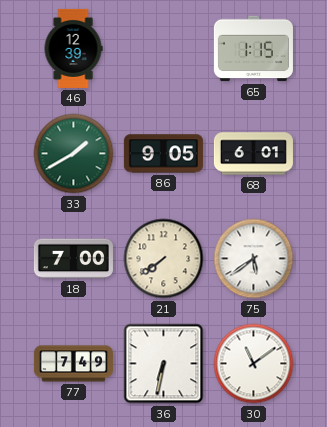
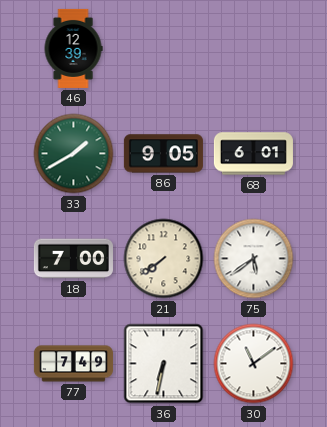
65: 1:15 -> none (253, 49)
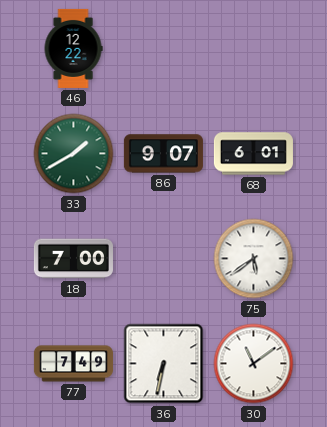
46: 12:39 -> 12:22 (73, 48)
86: 9:05 -> 9:07 (163, 154)
21: 7:39 -> none (164, 259)
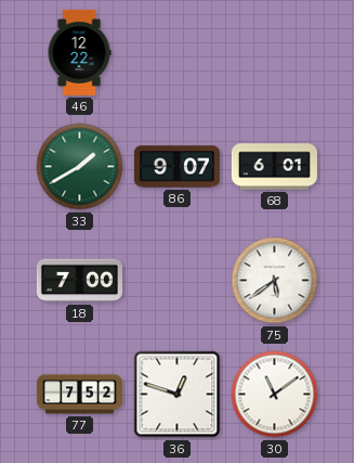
77: 7:49 -> 7:52 (79, 395)
36: 6:32 -> 12:48 (178, 395)
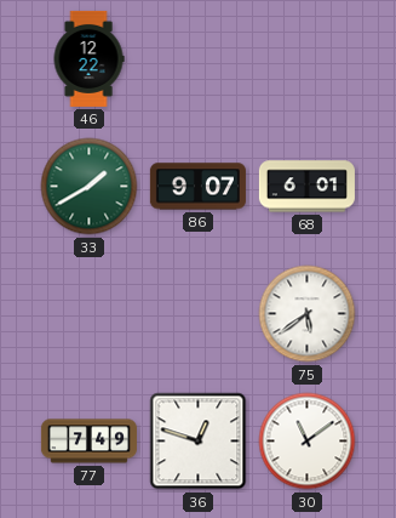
18: 7:00 -> none (79, 281)
77: 7:52 -> 7:49 (88, 442)
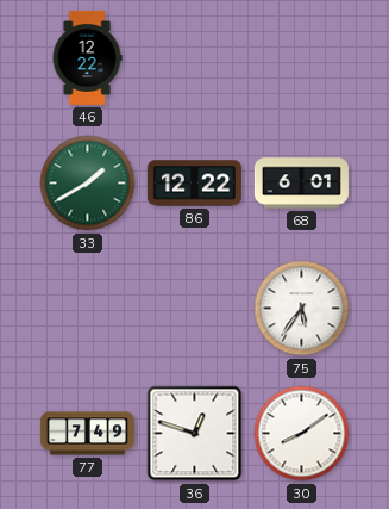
86: 9:07 -> 12:22 (194, 184)
75: 5:39 -> 5:36 (302, 309)
30: 11:09 -> 8:09 (302, 434)
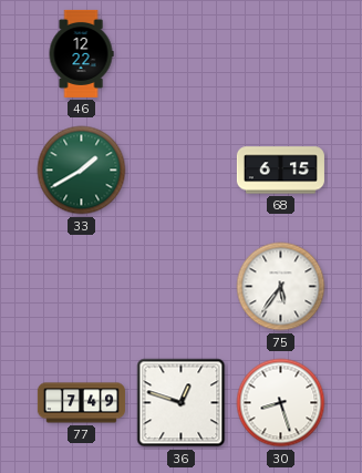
86: 12:22 -> none (194, 184)
68: 6:01 -> 6:15 (280, 171)
30: 8:09 -> 8:27 (281, 403)
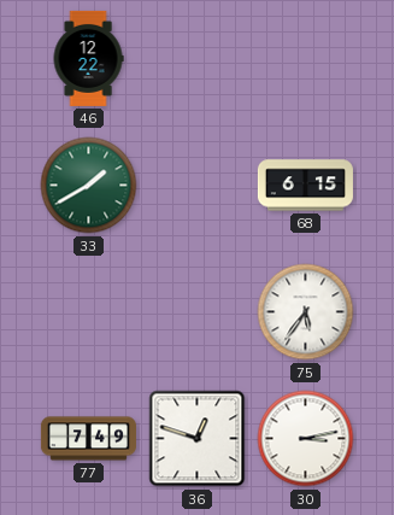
30: 8:27 -> 3:13 (306, 439)
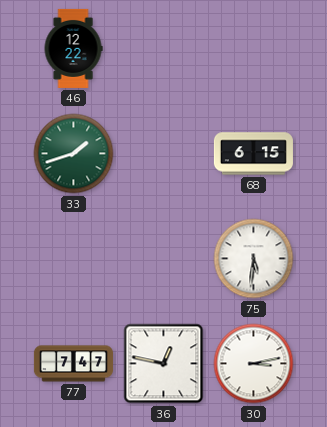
33: 1:40 -> 1:42 (74, 154)
75: 5:36 -> 5:31 (254, 259)
77: 7:49 -> 7:47 (73, 364)
36: 12:48 -> 12:47 (164, 364)
